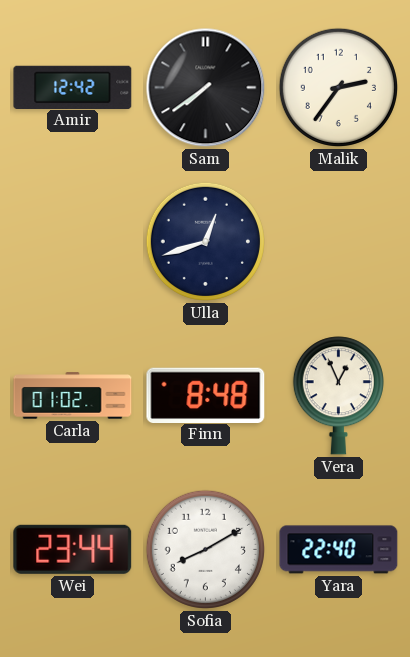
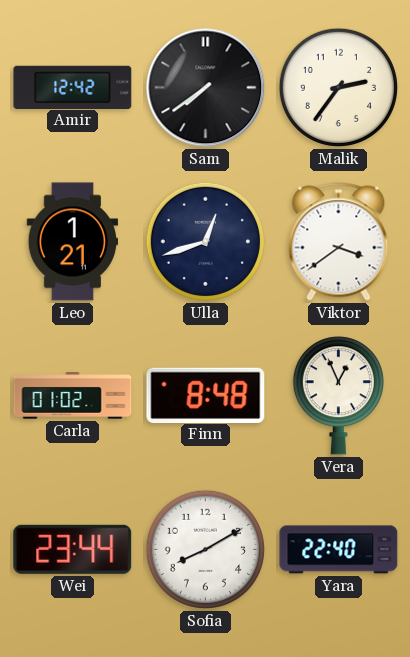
Leo: none -> 1:21 (73, 242)
Viktor: none -> 3:39 (339, 242)
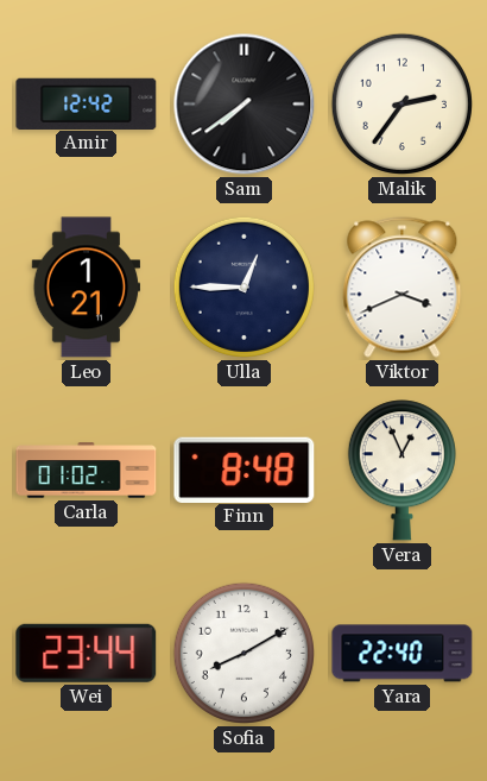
Ulla: 12:42 -> 12:45 (243, 286)
Viktor: 3:39 -> 3:41 (403, 288)
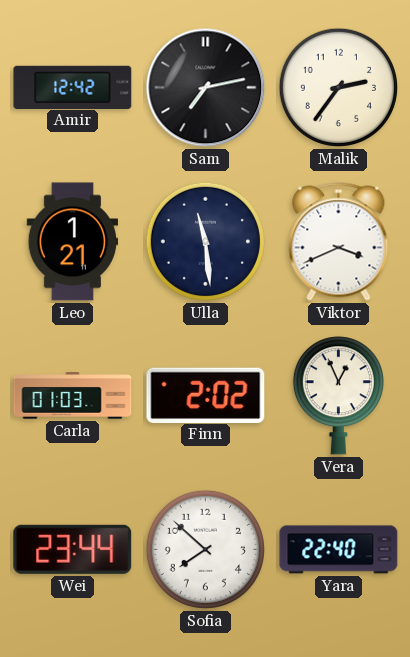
Sam: 7:39 -> 7:13 (206, 88)
Ulla: 12:45 -> 11:29 (205, 241)
Carla: 01:02 -> 01:03 (73, 396)
Finn: 8:48 -> 2:02 (206, 395)
Sofia: 8:10 -> 7:52 (205, 549)
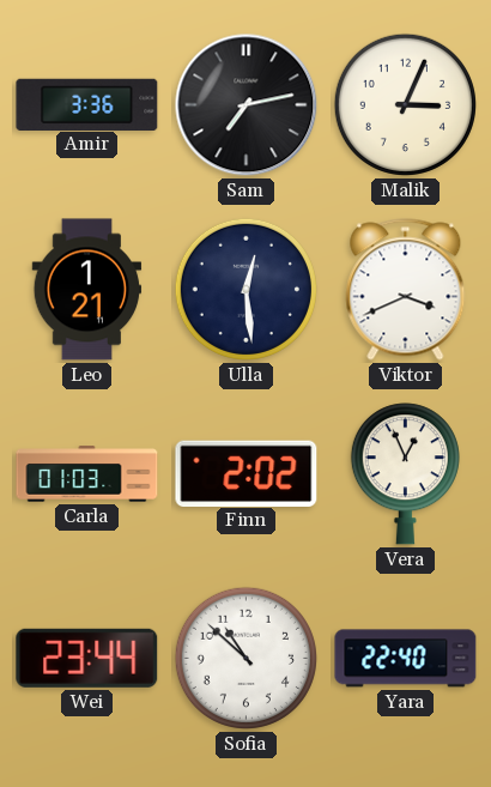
Amir: 12:42 -> 3:36 (87, 104)
Malik: 2:36 -> 3:04 (405, 104)
Ulla: 11:29 -> 12:29 (245, 289)
Sofia: 7:52 -> 10:52 (245, 658)
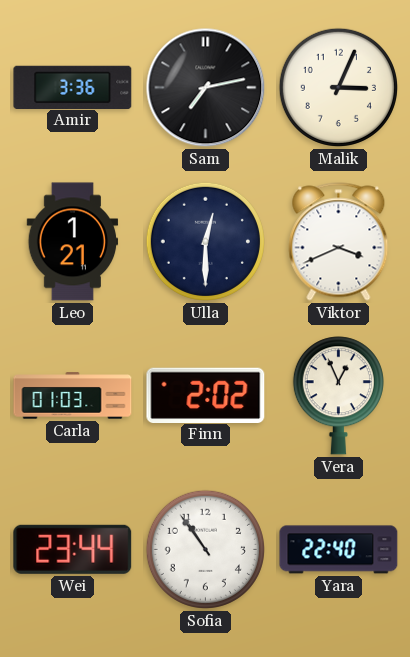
Ulla: 12:29 -> 12:30 (205, 241)
Sofia: 10:52 -> 10:54 (205, 549)
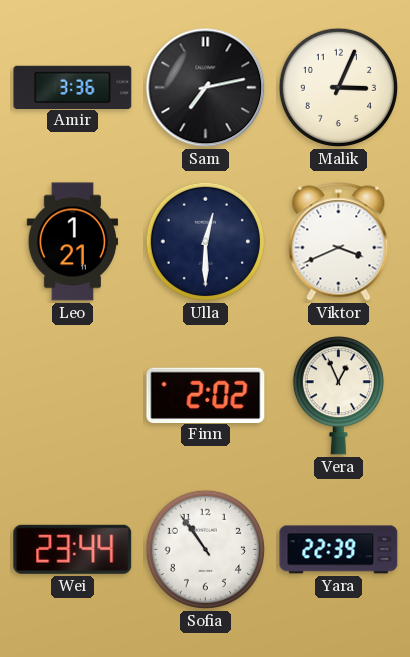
Carla: 01:03 -> none (73, 396)
Yara: 22:40 -> 22:39 (339, 550)
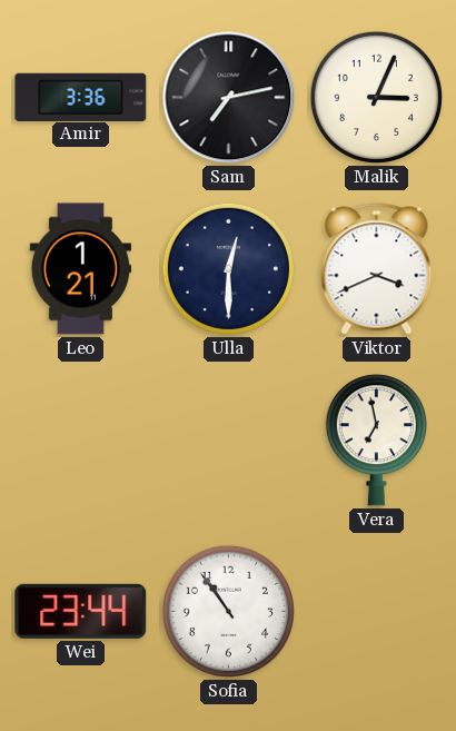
Finn: 2:02 -> none (206, 395)
Vera: 12:56 -> 6:58 (376, 441)
Yara: 22:39 -> none (339, 550)
